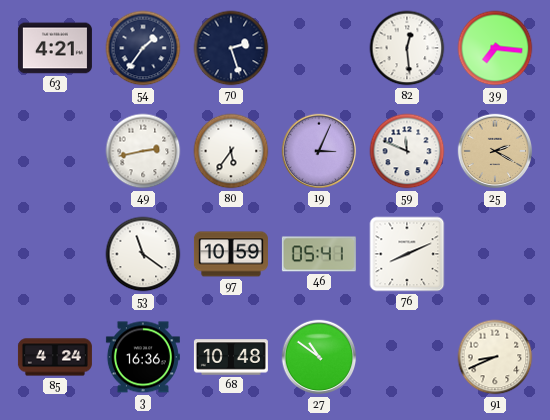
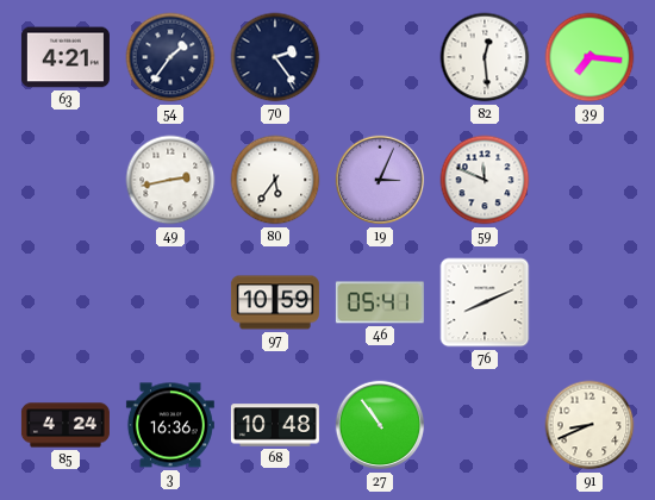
70: 2:27 -> 2:24 (275, 57)
25: 2:20 -> none (495, 151)
53: 11:21 -> none (143, 254)
27: 10:51 -> 10:54 (380, 425)
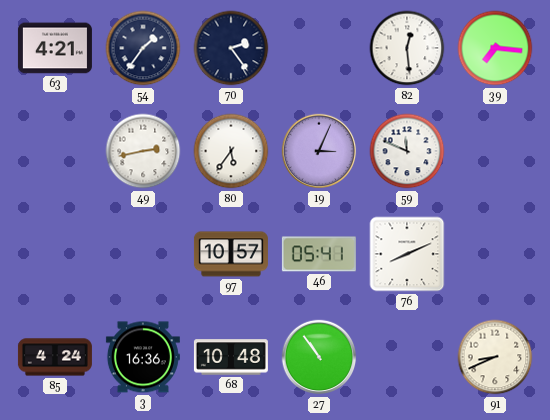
97: 10:59 -> 10:57 (231, 254)
